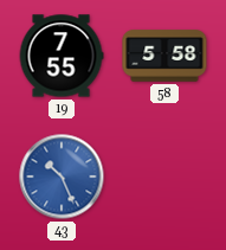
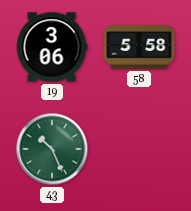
19: 7:55 -> 3:06 (52, 47)
43 dial: blue -> green (52, 149)
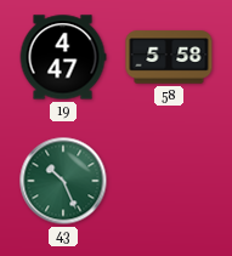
19: 3:06 -> 4:47 (63, 57)
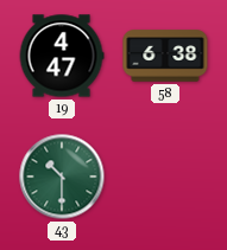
58: 5:58 -> 6:38 (165, 56)
43: 10:26 -> 10:30 (62, 177)
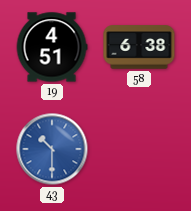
19: 4:47 -> 4:51 (52, 47)
43 dial: green -> blue (52, 149)
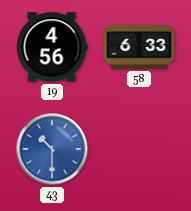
19: 4:51 -> 4:56 (52, 47)
58: 6:38 -> 6:33 (139, 47)
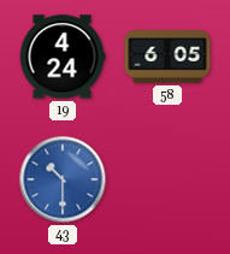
19: 4:56 -> 4:24 (63, 57)
58: 6:33 -> 6:05 (167, 57)
